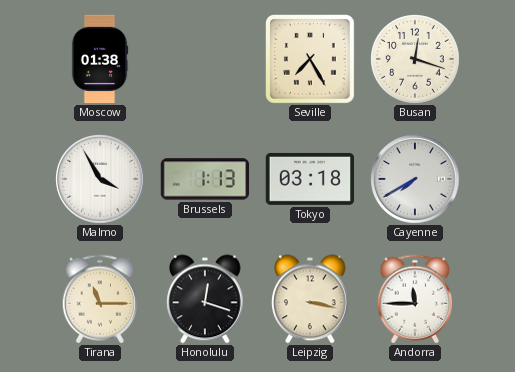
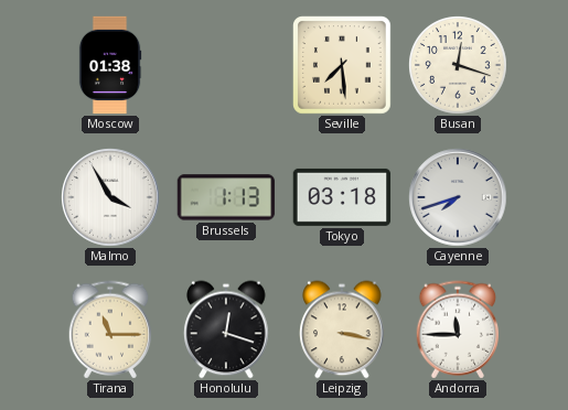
Seville: 7:25 -> 7:29 (343, 66)
Cayenne: 7:40 -> 7:42 (458, 197)
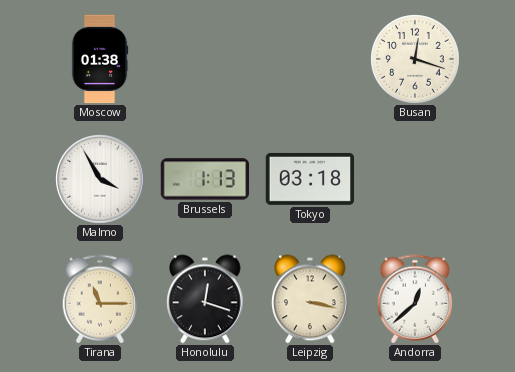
Seville: 7:29 -> none (343, 66)
Cayenne: 7:42 -> none (458, 197)
Andorra: 11:45 -> 12:38 (415, 299)
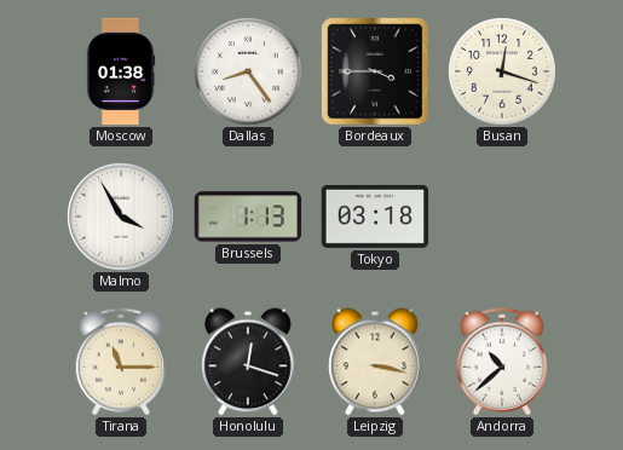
Dallas: none -> 8:24 (248, 71)
Bordeaux: none -> 3:45 (375, 71)
Andorra: 12:38 -> 10:38 (502, 362)
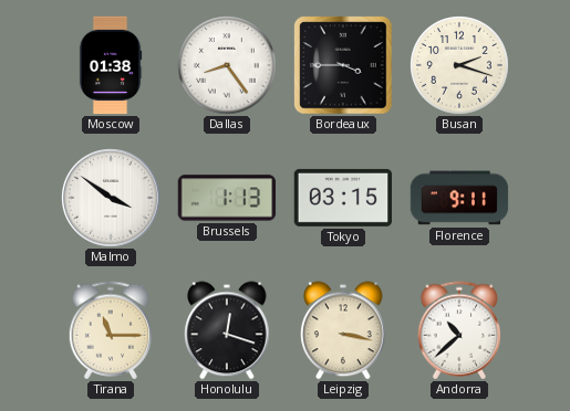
Busan: 12:18 -> 2:18 (459, 65)
Malmo: 3:55 -> 3:51 (111, 198)
Tokyo: 03:18 -> 03:15 (343, 198)
Florence: none -> 9:11 (459, 198)
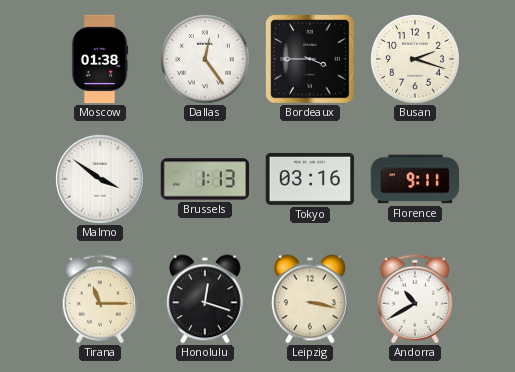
Dallas: 8:24 -> 12:24 (205, 59)
Tokyo: 03:15 -> 03:16 (310, 179)
Andorra: 10:38 -> 10:40 (415, 299)
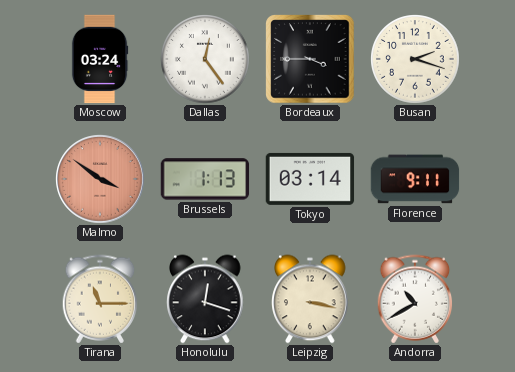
Moscow: 01:38 -> 03:24 (100, 59)
Malmo dial: white -> salmon (100, 179)
Tokyo: 03:16 -> 03:14 (310, 179)
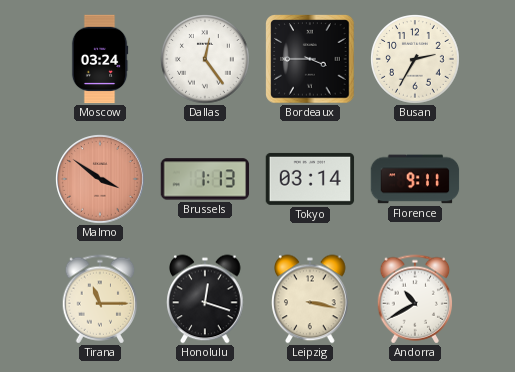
Busan: 2:18 -> 2:35 (415, 59)
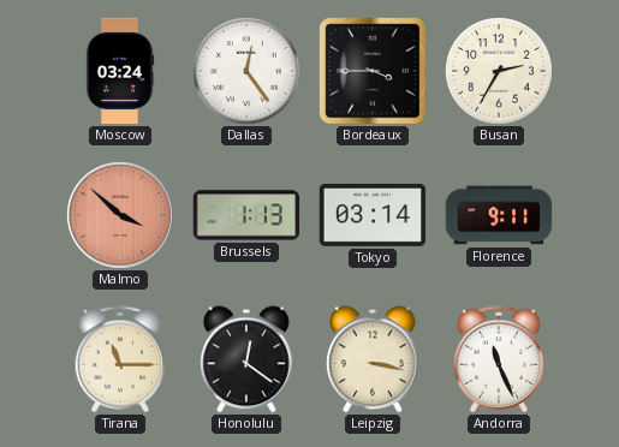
Malmo: 3:51 -> 3:52 (120, 215)
Honolulu: 12:18 -> 12:21 (246, 359)
Andorra: 10:40 -> 11:26 (499, 359)
